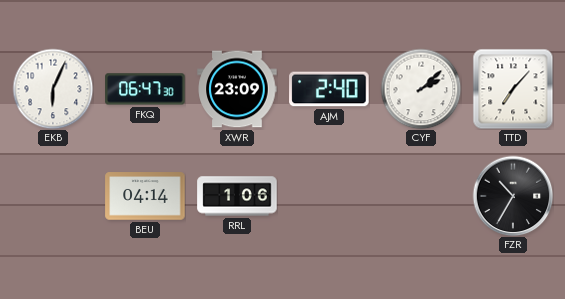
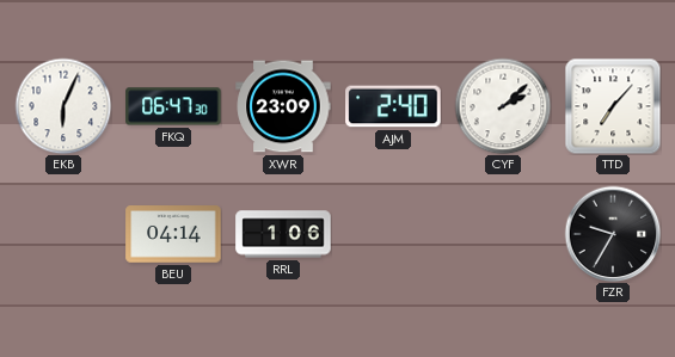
FZR: 10:35 -> 9:35 (613, 234)
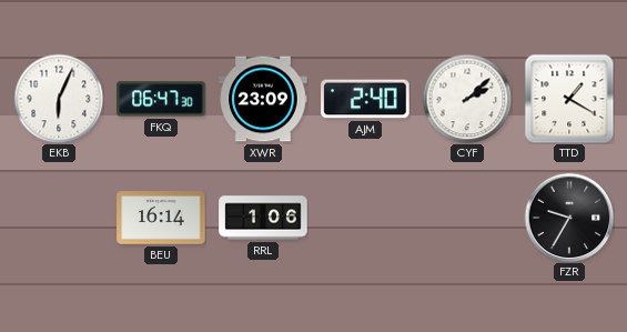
TTD: 7:07 -> 1:20 (569, 99)
BEU: 04:14 -> 16:14 (161, 218)
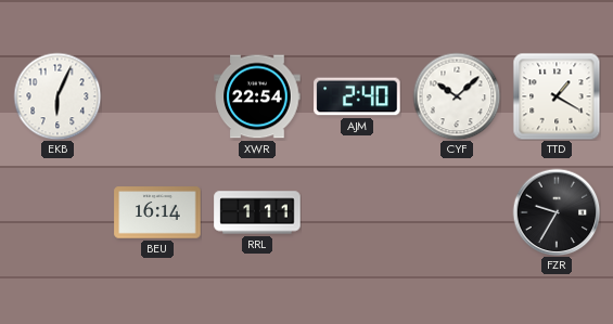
FKQ: 06:47 -> none (161, 99)
XWR: 23:09 -> 22:54 (257, 96)
CYF: 2:08 -> 10:08 (457, 96)
RRL: 1:06 -> 1:11 (257, 212)
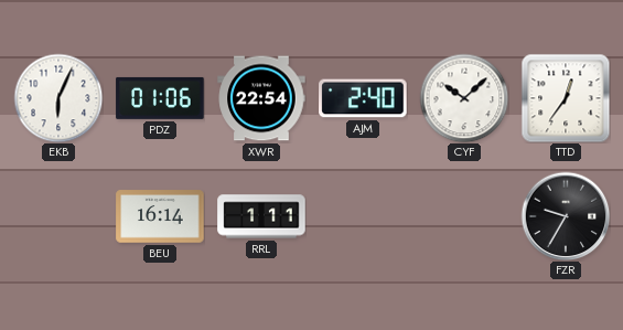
PDZ: none -> 01:06 (160, 98)
TTD: 1:20 -> 12:36 (566, 98)
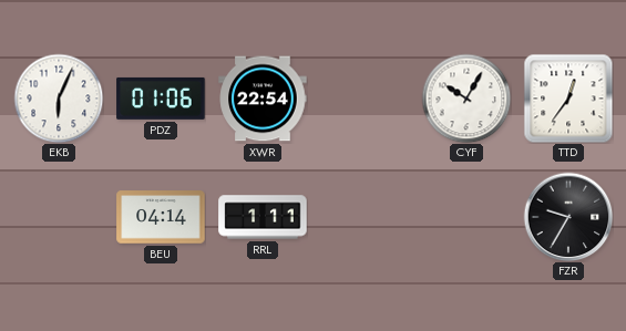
AJM: 2:40 -> none (363, 98)
CYF: 10:08 -> 10:05 (466, 99)
BEU: 16:14 -> 04:14 (161, 217)
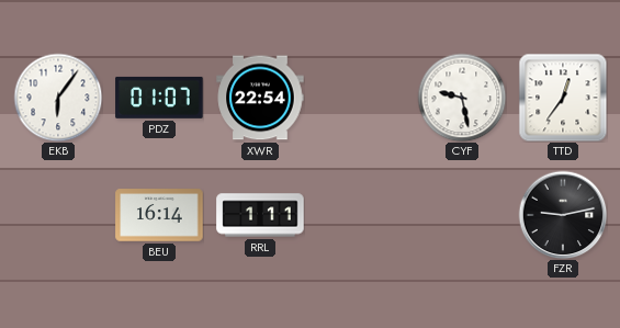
EKB: 6:04 -> 6:06 (58, 98)
PDZ: 01:06 -> 01:07 (159, 98)
CYF: 10:05 -> 9:28 (462, 98)
BEU: 04:14 -> 16:14 (159, 215)
FZR: 9:35 -> 9:13 (563, 215)
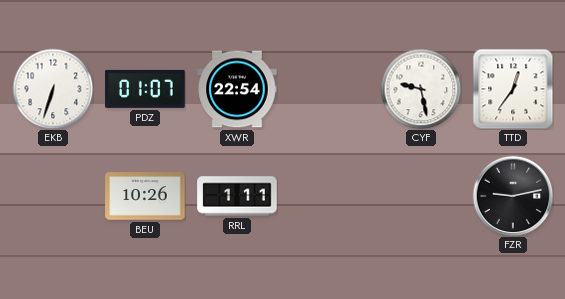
EKB: 6:06 -> 6:33 (53, 89)
BEU: 16:14 -> 10:26 (145, 196)
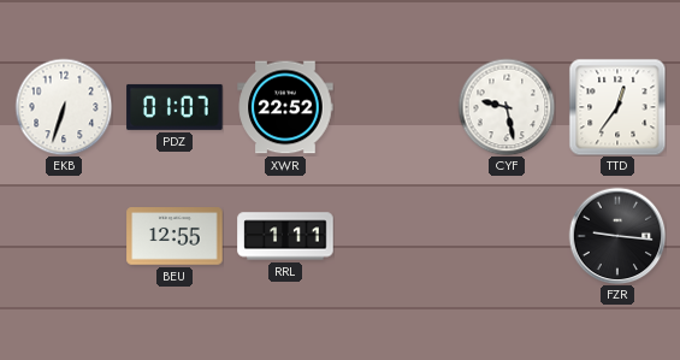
XWR: 22:54 -> 22:52 (285, 107)
BEU: 10:26 -> 12:55 (175, 236)
FZR: 9:13 -> 9:16 (617, 236)
